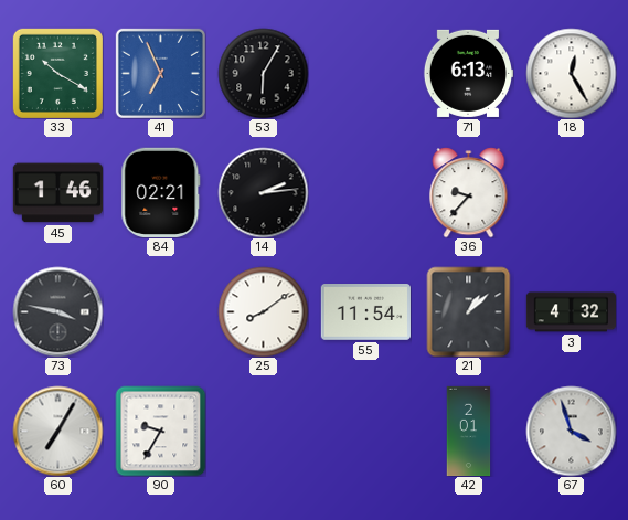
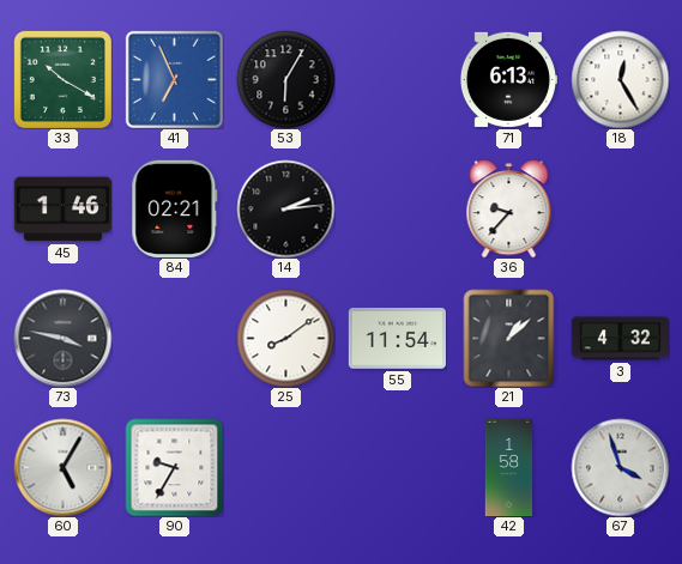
60: 7:05 -> 5:05 (62, 467)
42: 2:01 -> 1:58 (509, 467)
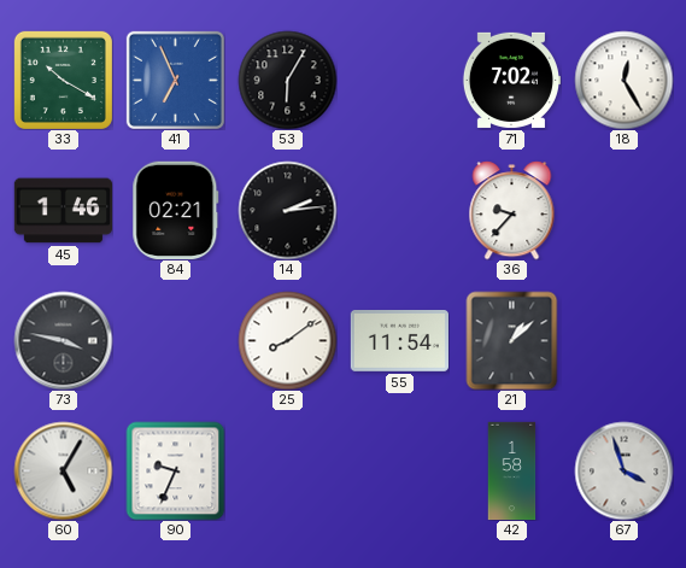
71: 6:13 -> 7:02 (511, 80)
3: 4:32 -> none (620, 339)
90: 9:35 -> 9:34 (175, 470)
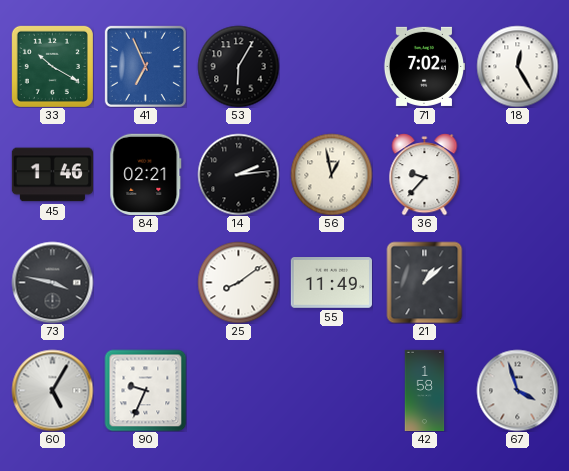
56: none -> 12:58 (331, 174)
55: 11:54 -> 11:49 (331, 283)
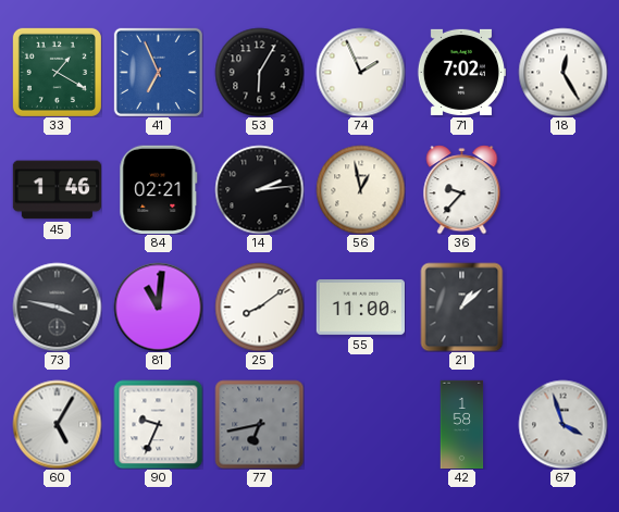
33: 10:20 -> 1:20 (57, 72)
74: none -> 1:56 (360, 72)
81: none -> 11:01 (158, 307)
55: 11:49 -> 11:00 (360, 308)
77: none -> 6:43 (259, 424)
